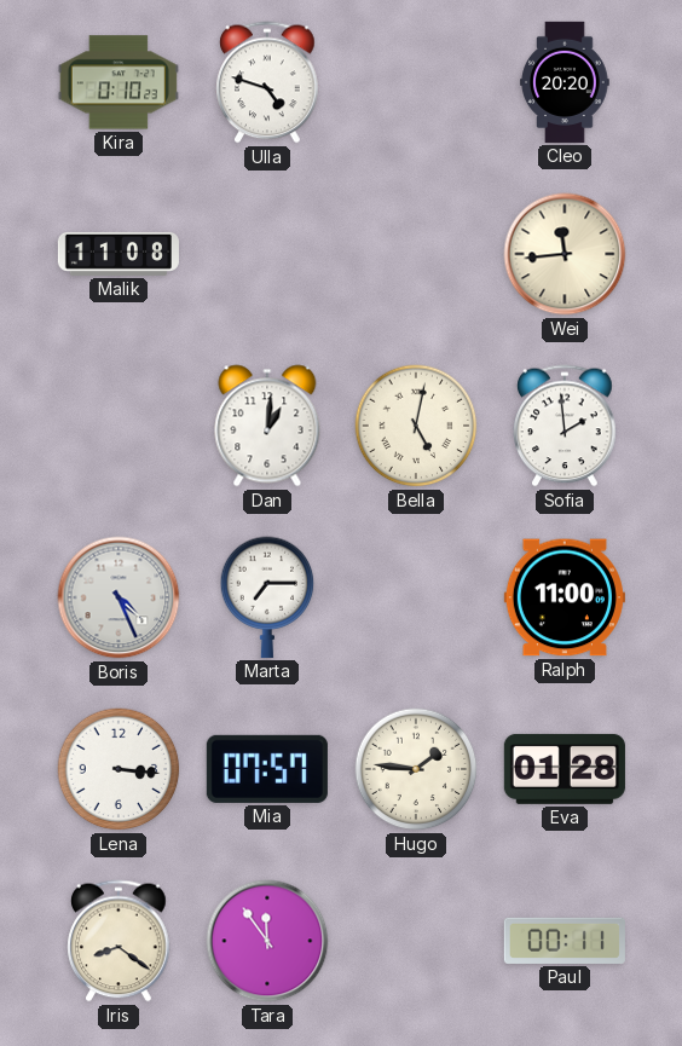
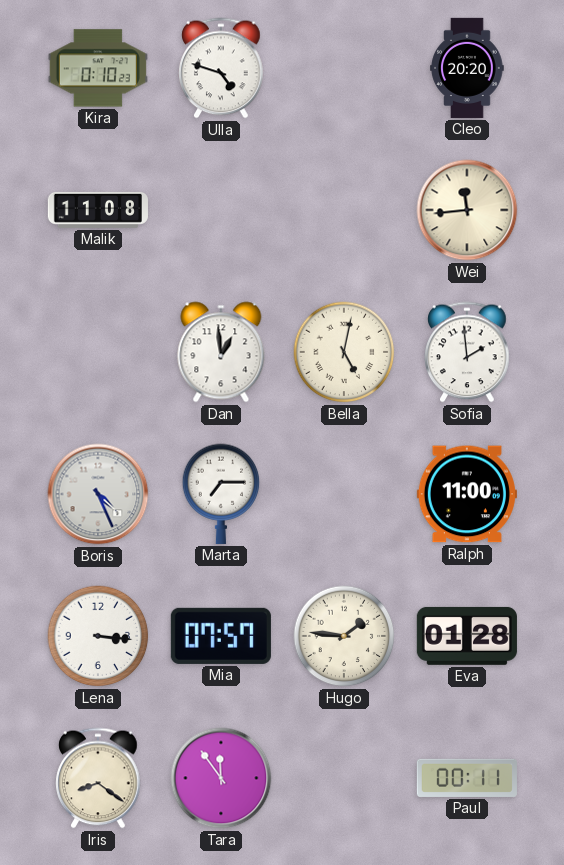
Dan: 1:01 -> 12:59 (221, 352)
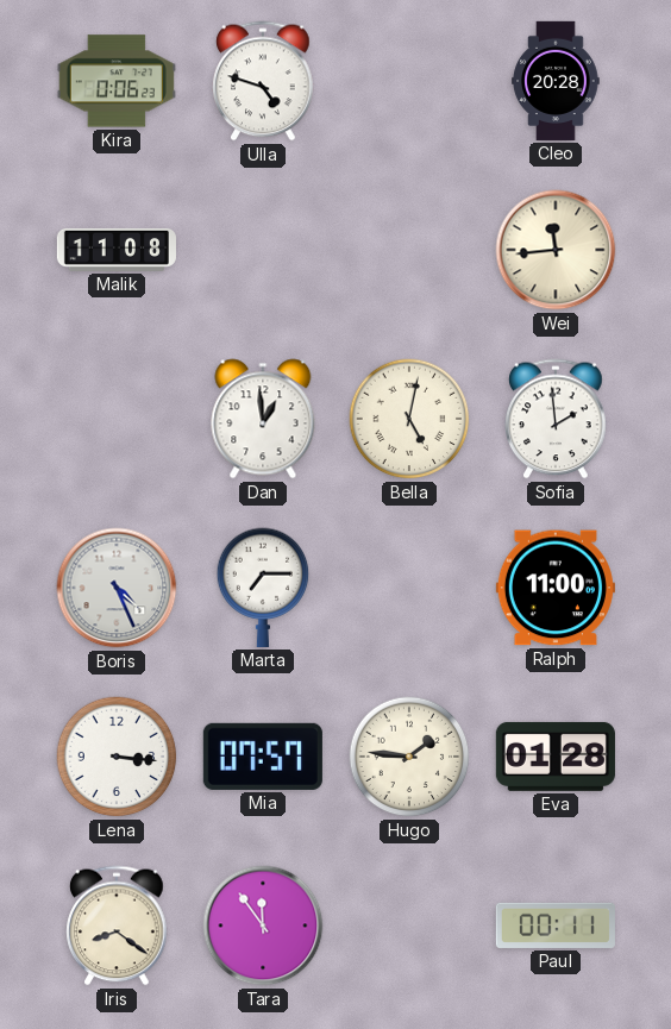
Kira: 0:10 -> 0:06 (117, 81)
Cleo: 20:20 -> 20:28 (556, 81)
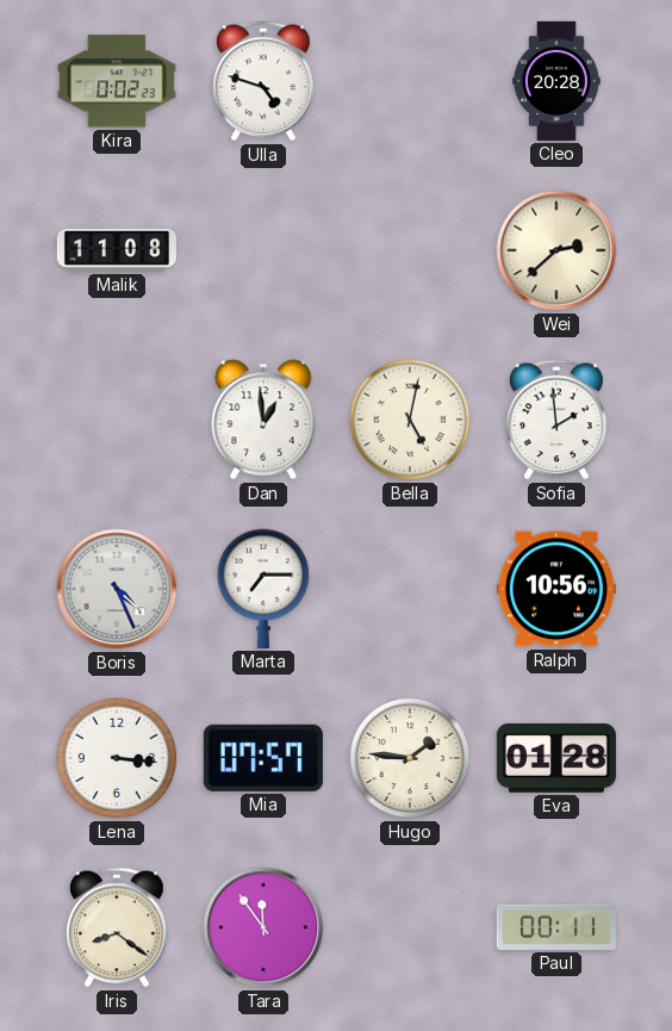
Kira: 0:06 -> 0:02 (117, 81)
Wei: 11:44 -> 2:38 (556, 250)
Ralph: 11:00 -> 10:56 (556, 589)
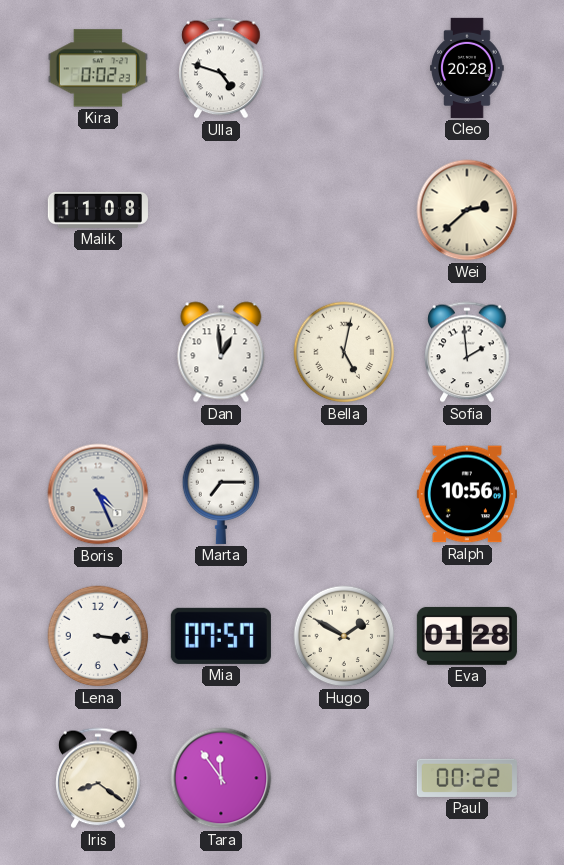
Hugo: 1:46 -> 1:50 (344, 636)
Paul: 00:11 -> 00:22 (467, 778)
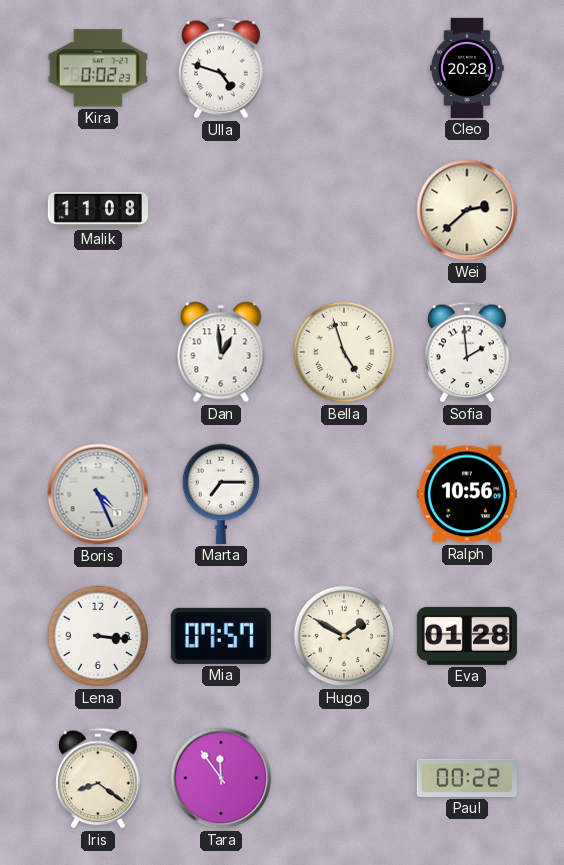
Bella: 5:02 -> 4:57 (344, 352)
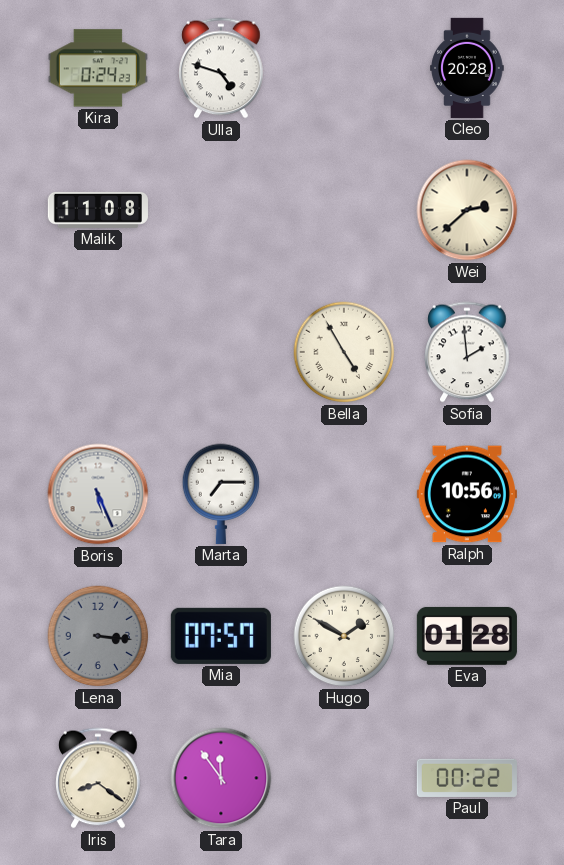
Kira: 0:02 -> 0:24 (98, 68)
Dan: 12:59 -> none (221, 352)
Bella: 4:57 -> 4:55 (344, 352)
Boris: 4:26 -> 5:26 (98, 494)
Lena dial: white -> grey (98, 636)
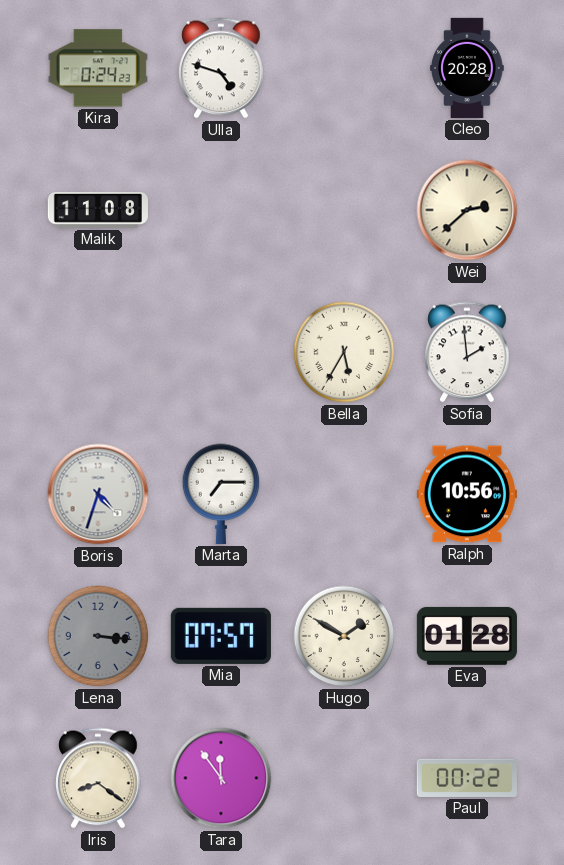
Bella: 4:55 -> 5:35 (344, 352)
Boris: 5:26 -> 4:33 (98, 494)
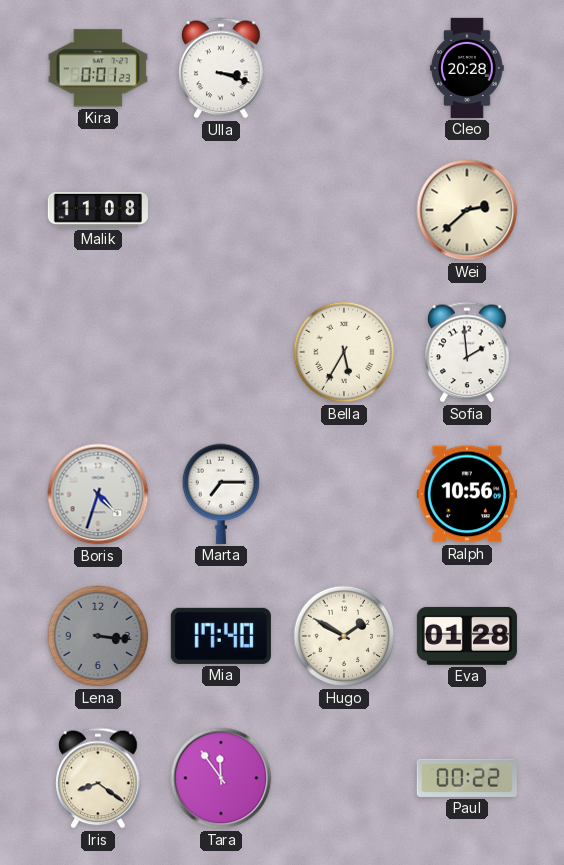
Kira: 0:24 -> 0:01 (98, 68)
Ulla: 4:48 -> 3:18 (221, 68)
Mia: 07:57 -> 17:40 (221, 636)
